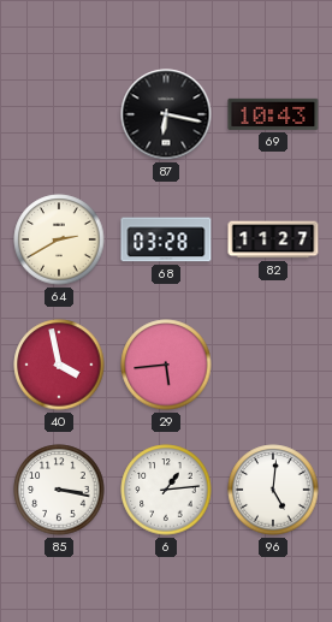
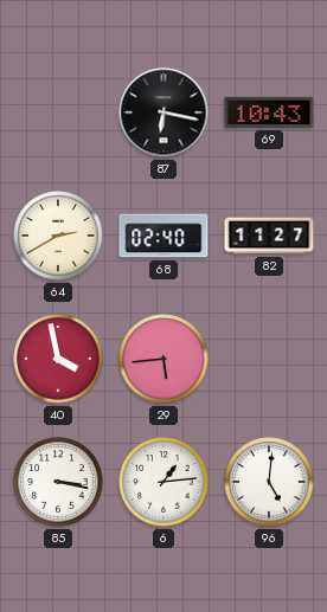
68: 03:28 -> 02:40 (163, 236)
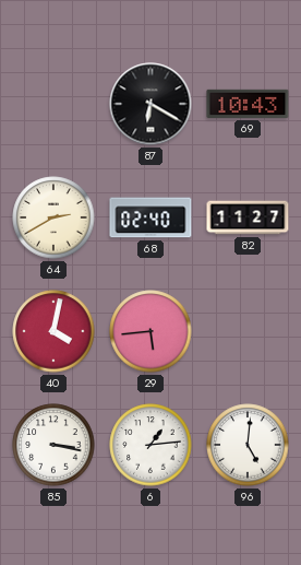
87: 6:17 -> 6:20 (150, 104)
40: 3:58 -> 4:02 (53, 331)
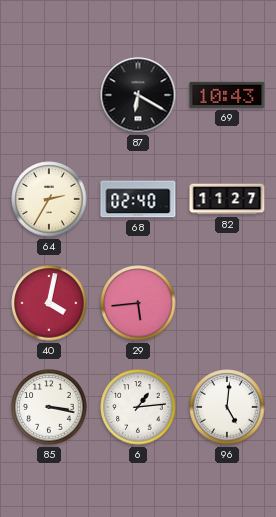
64: 2:40 -> 2:35 (49, 199)
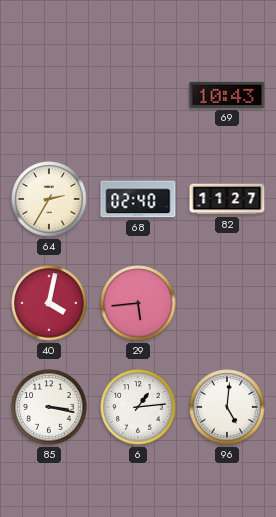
87: 6:20 -> none (138, 95)
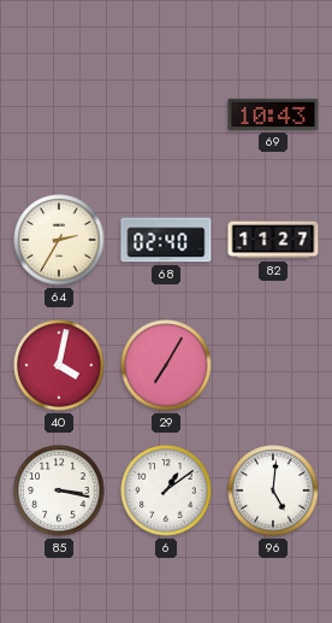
29: 5:44 -> 7:05 (166, 365)
6: 1:14 -> 1:09 (166, 490)
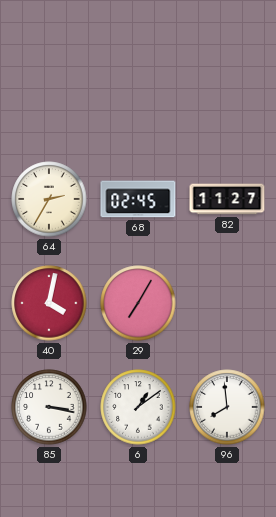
69: 10:43 -> none (273, 114)
68: 02:40 -> 02:45 (138, 199)
96: 5:01 -> 7:59 (227, 407)
